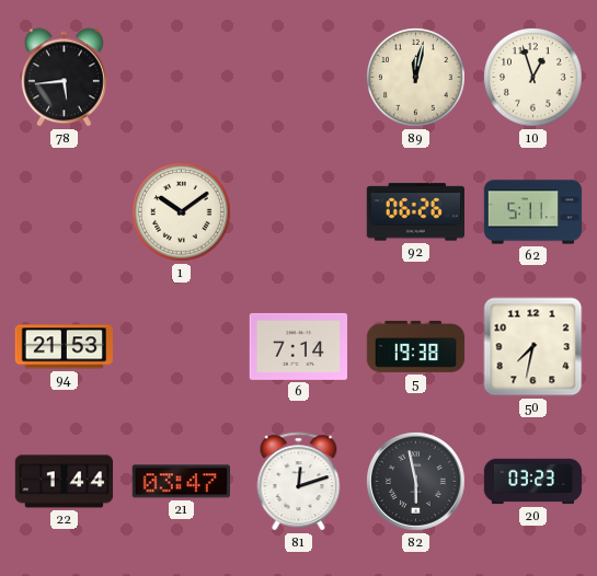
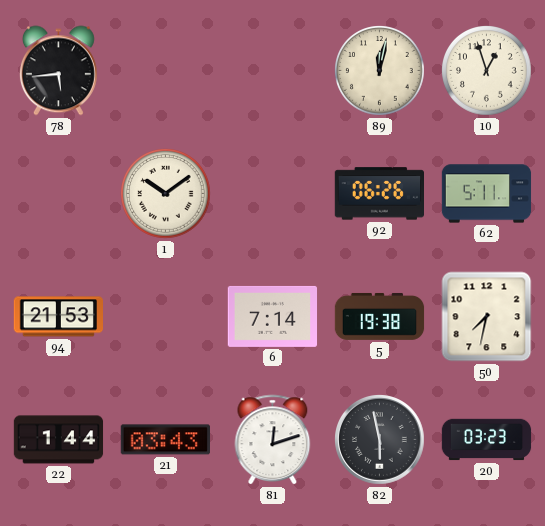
21: 03:47 -> 03:43 (165, 440)
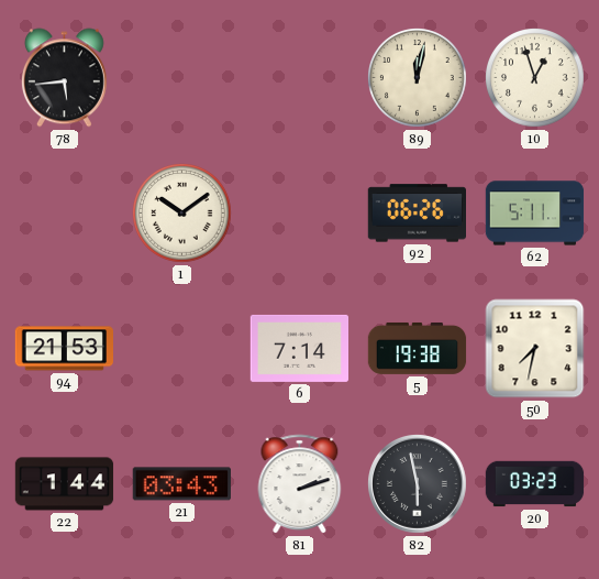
81: 12:12 -> 2:12 (300, 484)
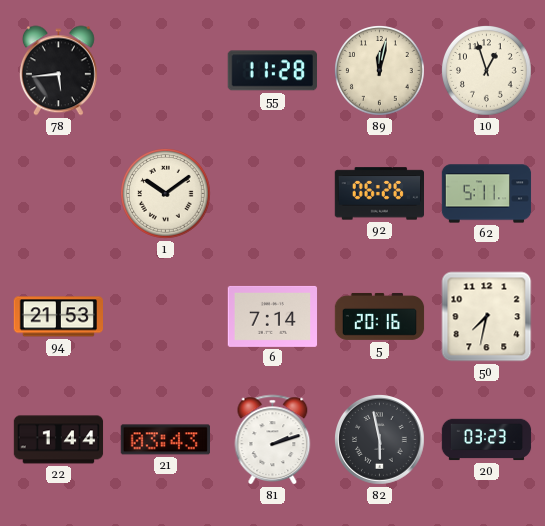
55: none -> 11:28 (272, 71)
5: 19:38 -> 20:16 (380, 317)
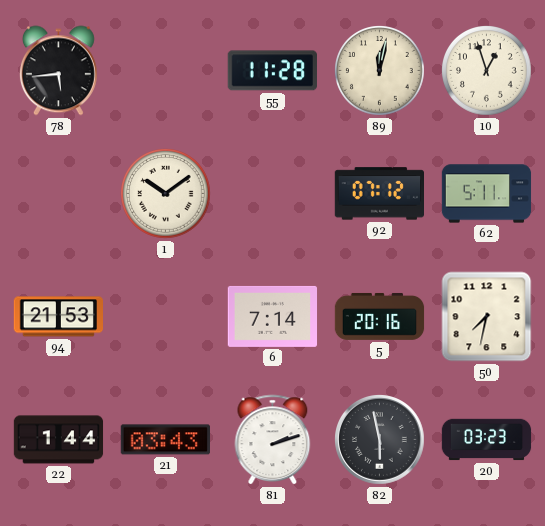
92: 06:26 -> 07:12 (379, 194)
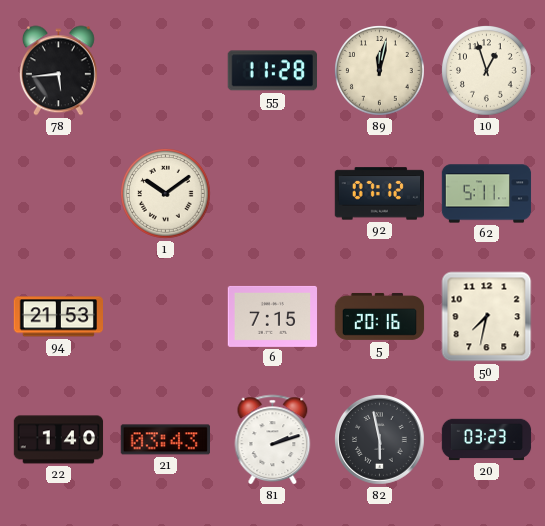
6: 7:14 -> 7:15 (273, 316)
22: 1:44 -> 1:40 (59, 440)
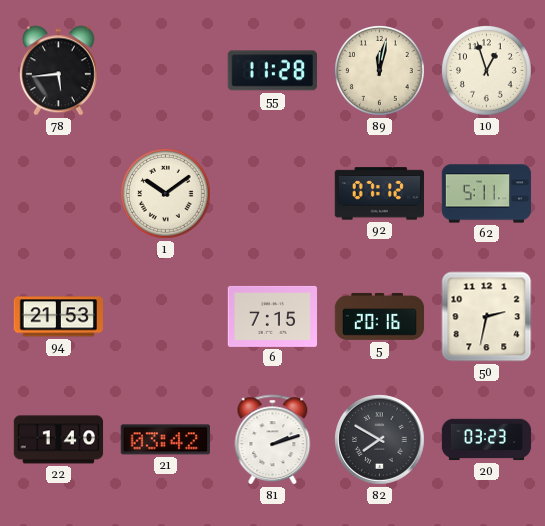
50: 7:32 -> 2:32 (487, 317)
21: 03:43 -> 03:42 (165, 440)
82: 5:58 -> 7:50 (380, 440)
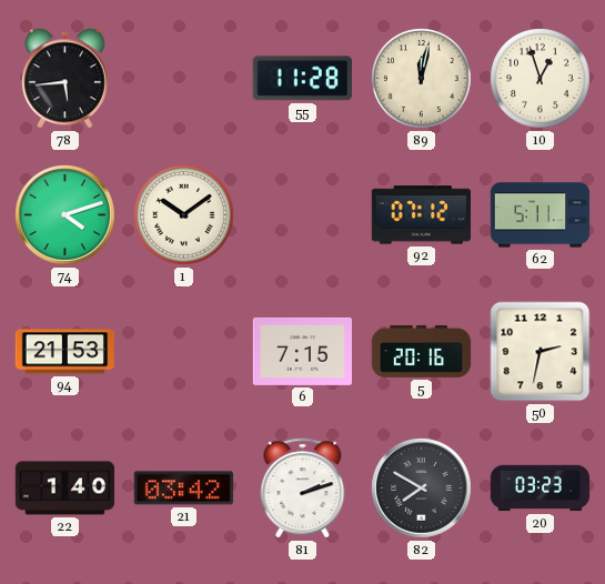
74: none -> 4:12 (65, 215)
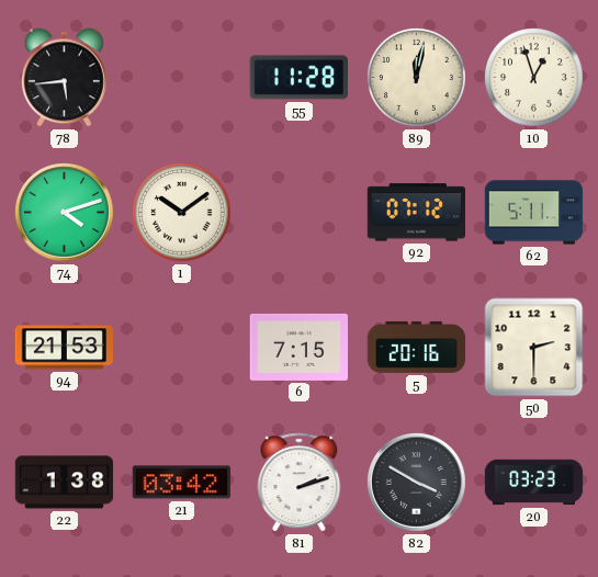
50: 2:32 -> 2:30 (534, 348)
22: 1:40 -> 1:38 (65, 483)
82: 7:50 -> 3:50 (417, 483)
